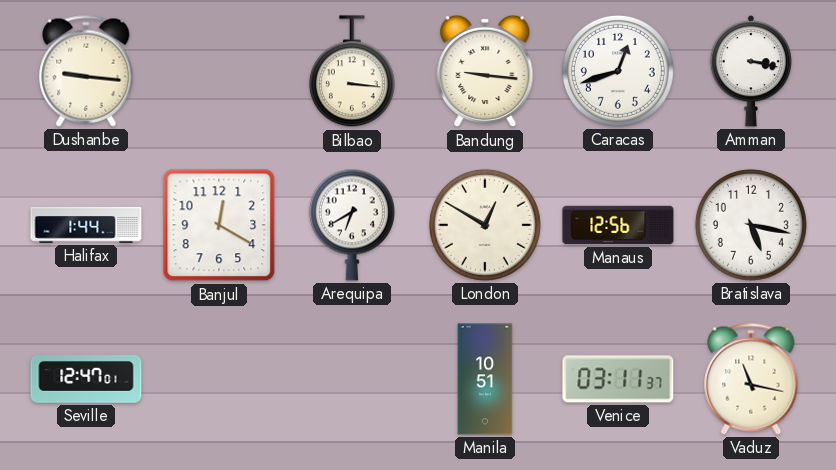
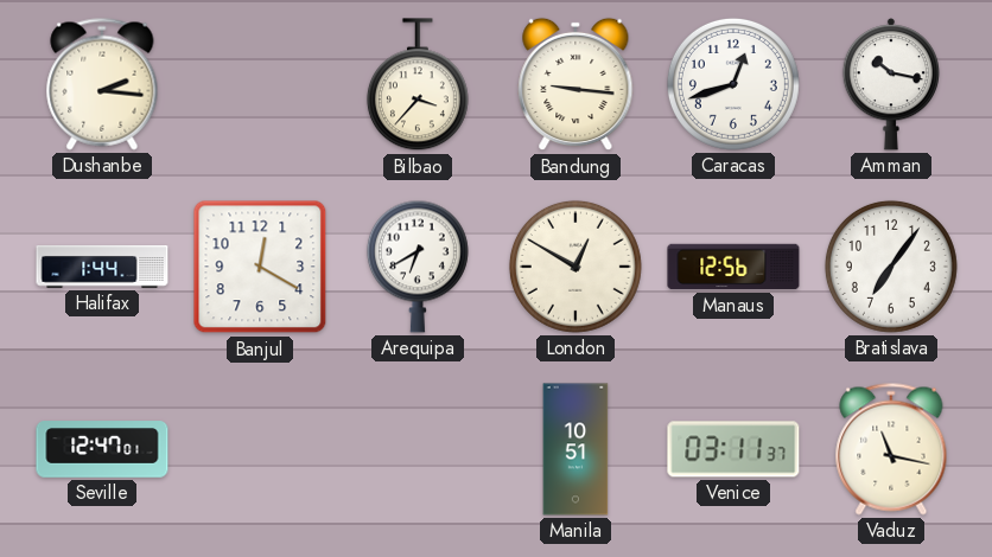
Dushanbe: 9:16 -> 2:16 (102, 84)
Bilbao: 3:16 -> 3:37 (418, 85)
Amman: 3:17 -> 10:17 (890, 84)
Bratislava: 5:17 -> 7:06 (891, 267)
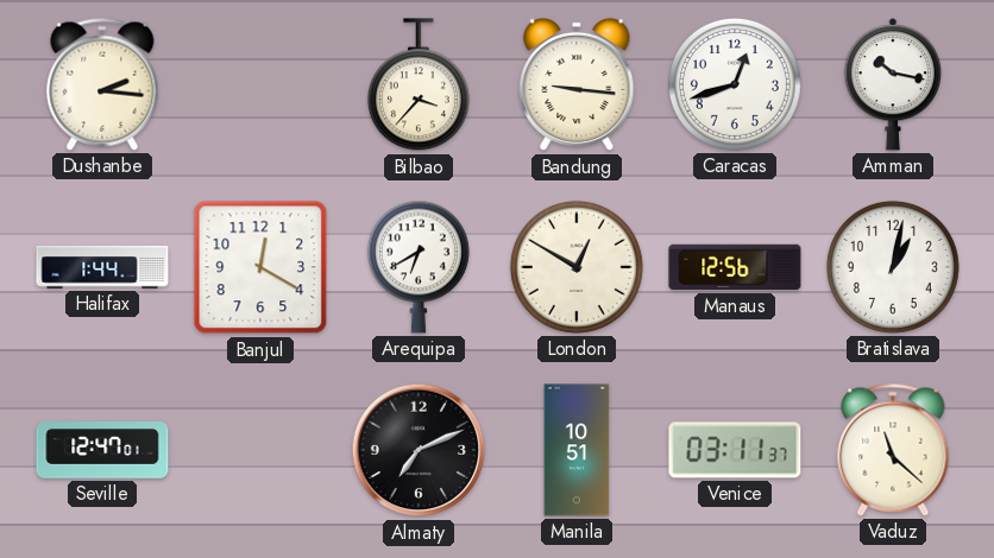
Bratislava: 7:06 -> 1:02 (893, 267)
Almaty: none -> 7:11 (419, 450)
Vaduz: 11:17 -> 11:22 (893, 450)
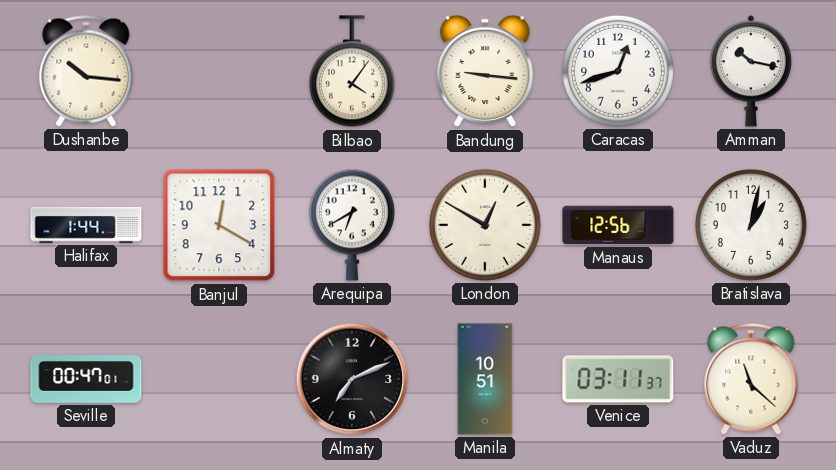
Dushanbe: 2:16 -> 10:16 (86, 71)
Bilbao: 3:37 -> 4:06 (352, 72)
Seville: 12:47 -> 00:47 (86, 379)
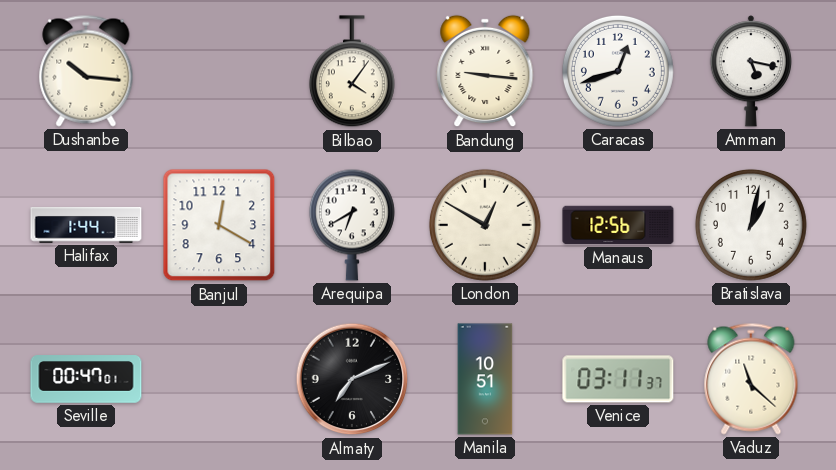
Amman: 10:17 -> 5:17 (750, 71)
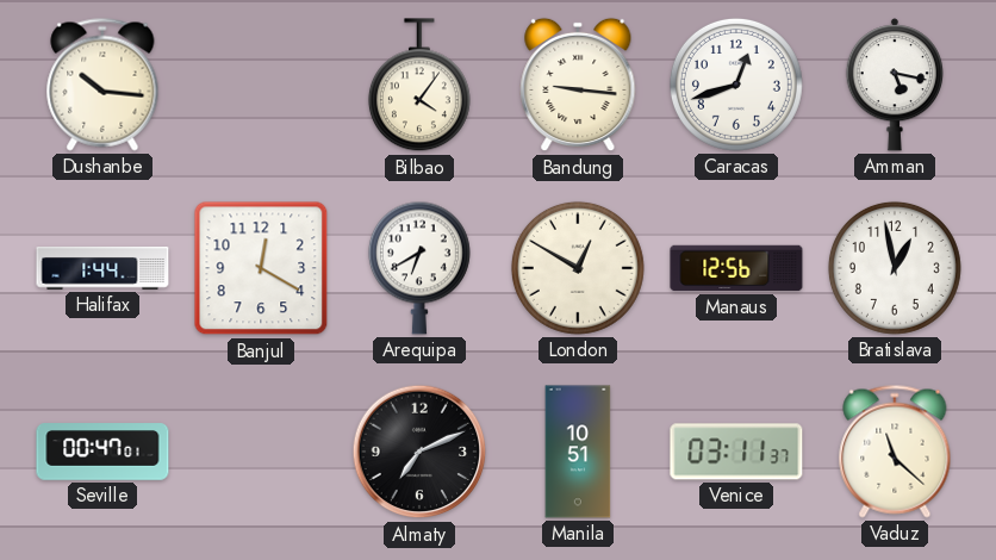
Bratislava: 1:02 -> 12:58 (895, 268)
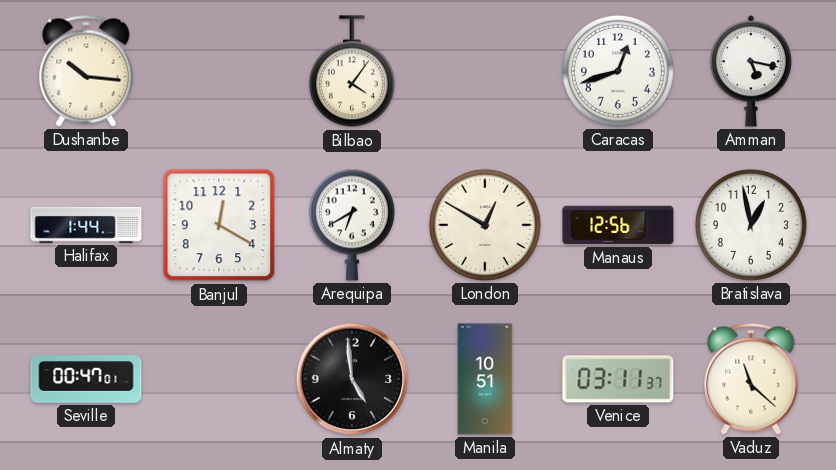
Bandung: 9:16 -> none (578, 85)
Almaty: 7:11 -> 4:59 (352, 379)
